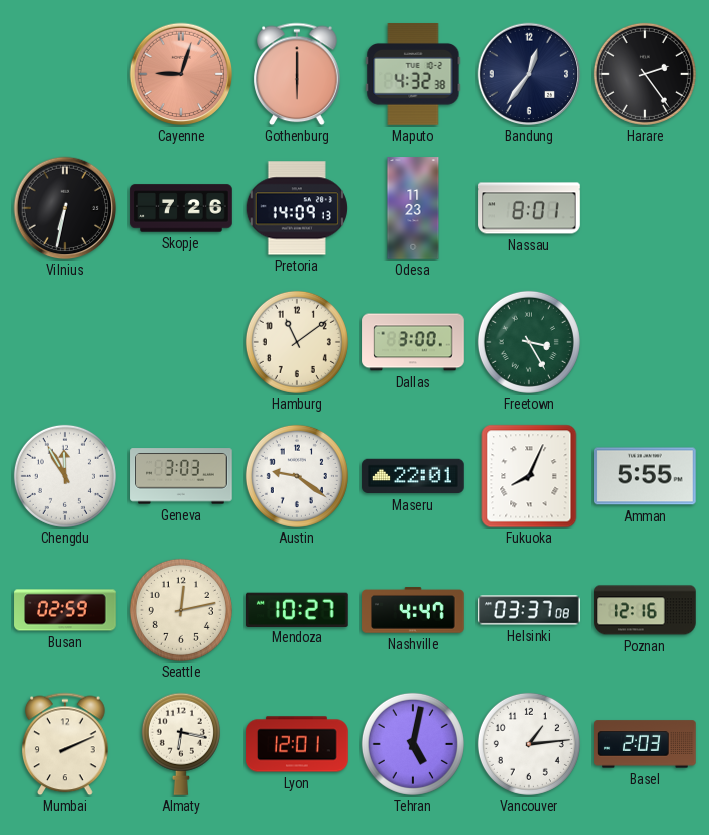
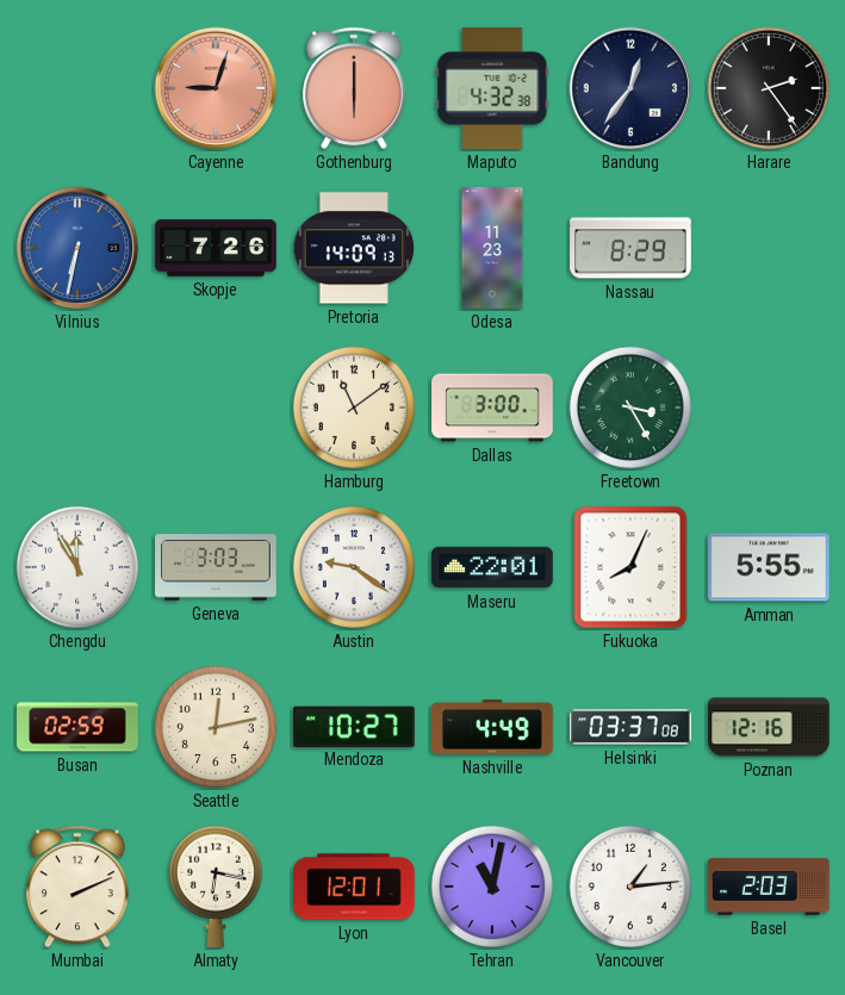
Vilnius dial: black -> blue (77, 248)
Nassau: 8:01 -> 8:29 (630, 248)
Nashville: 4:47 -> 4:49 (492, 727)
Tehran: 5:02 -> 11:02 (492, 887)
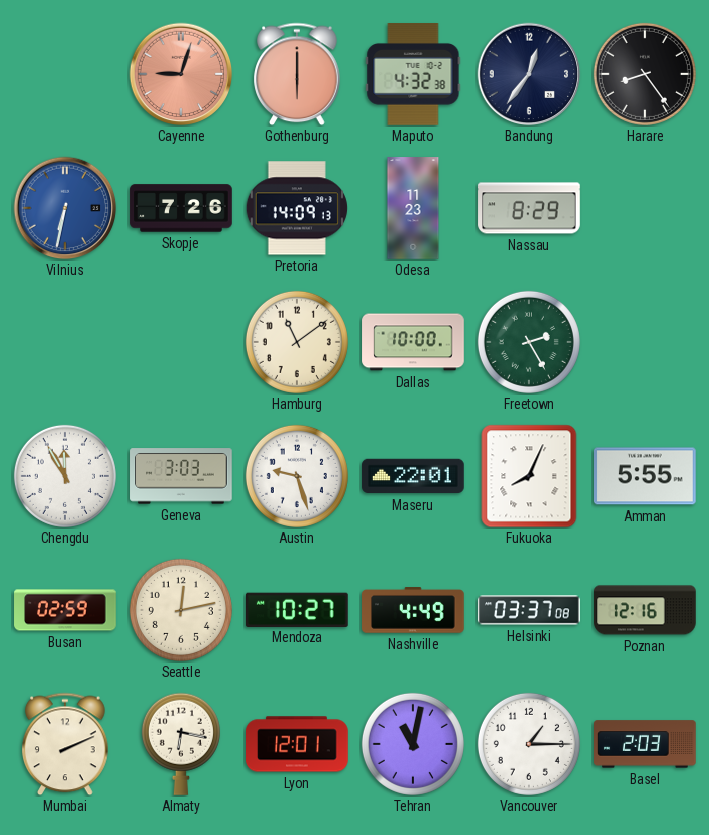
Harare: 2:24 -> 8:24 (645, 74)
Dallas: 3:00 -> 10:00 (413, 342)
Freetown: 3:25 -> 2:25 (529, 342)
Austin: 9:21 -> 9:27 (297, 476)
Vancouver: 1:14 -> 1:15 (529, 744)
